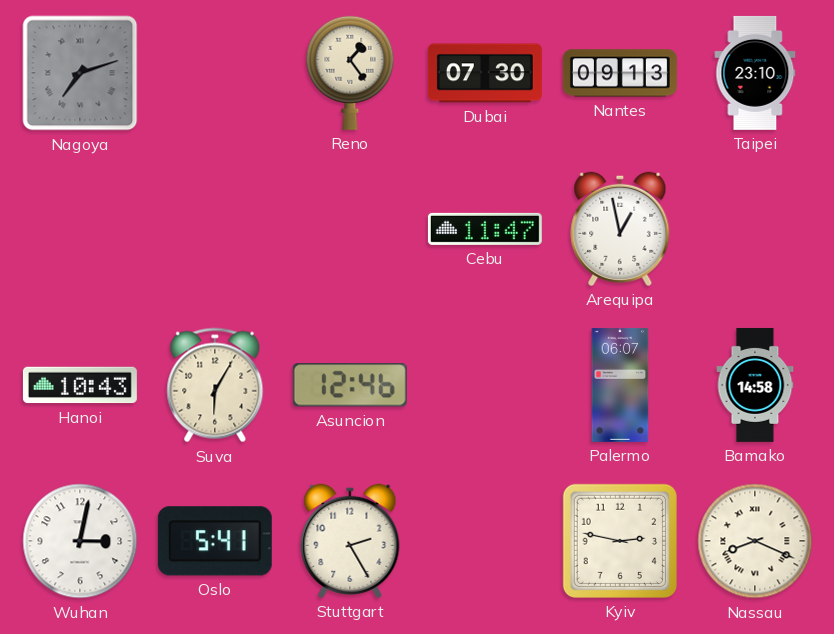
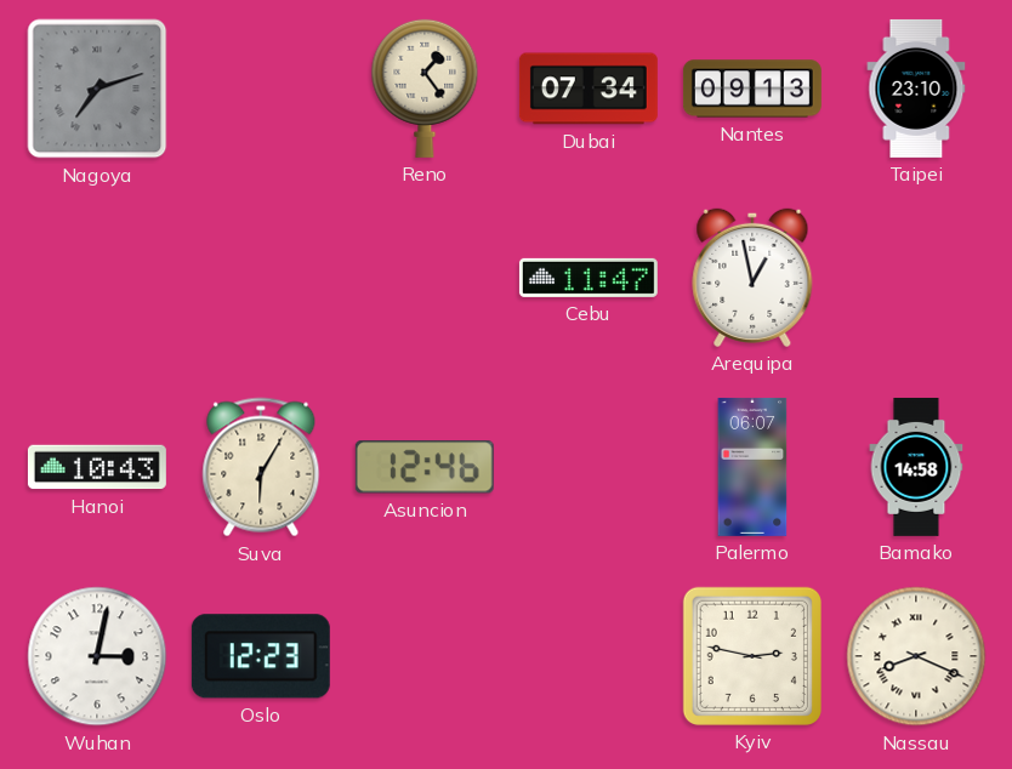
Dubai: 07:30 -> 07:34 (589, 89)
Oslo: 5:41 -> 12:23 (261, 656)
Stuttgart: 2:25 -> none (350, 541)
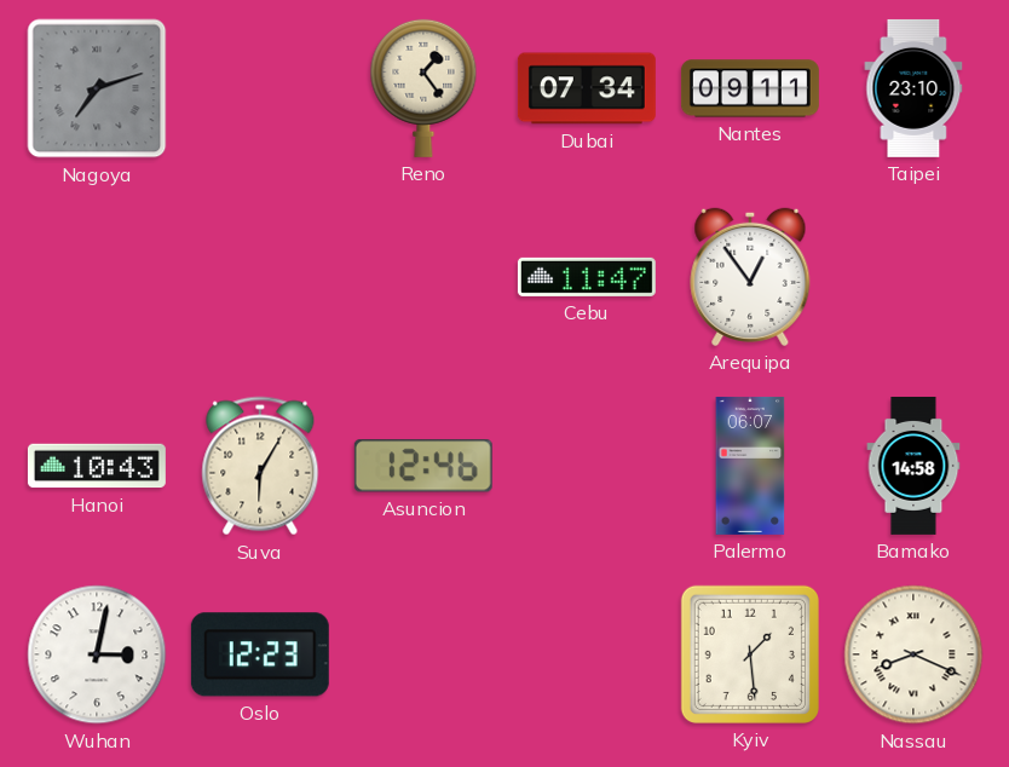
Nantes: 09:13 -> 09:11 (750, 88)
Arequipa: 12:58 -> 12:54 (750, 277)
Kyiv: 2:47 -> 1:29 (750, 654)
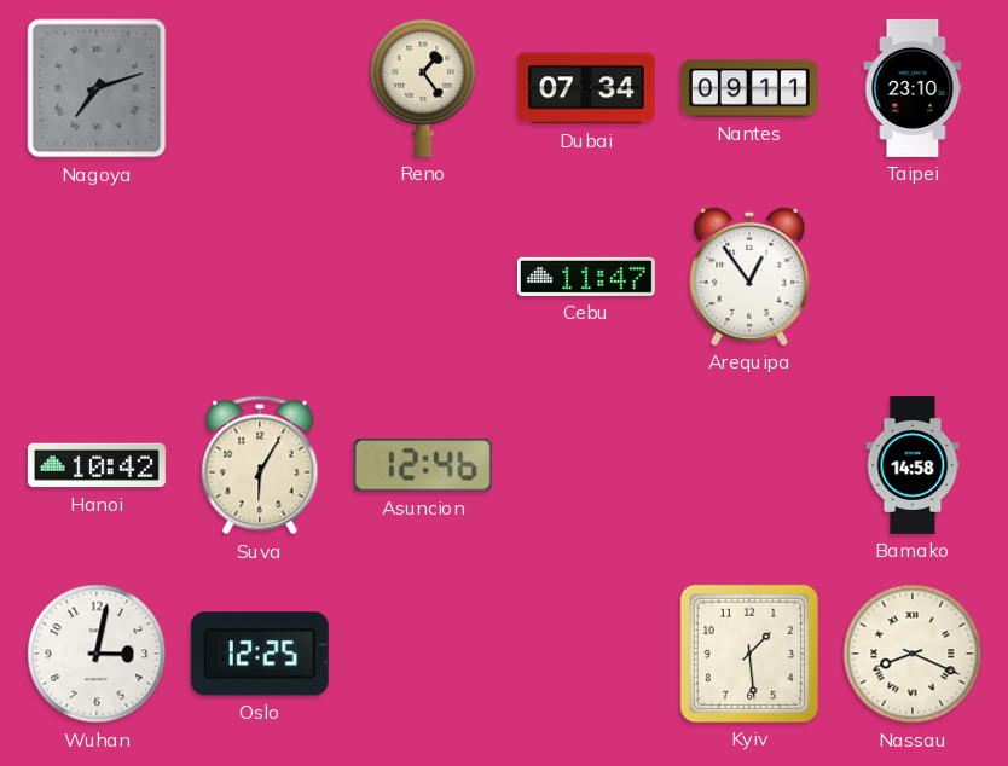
Hanoi: 10:43 -> 10:42 (97, 465)
Palermo: 06:07 -> none (750, 466)
Oslo: 12:23 -> 12:25 (260, 654)
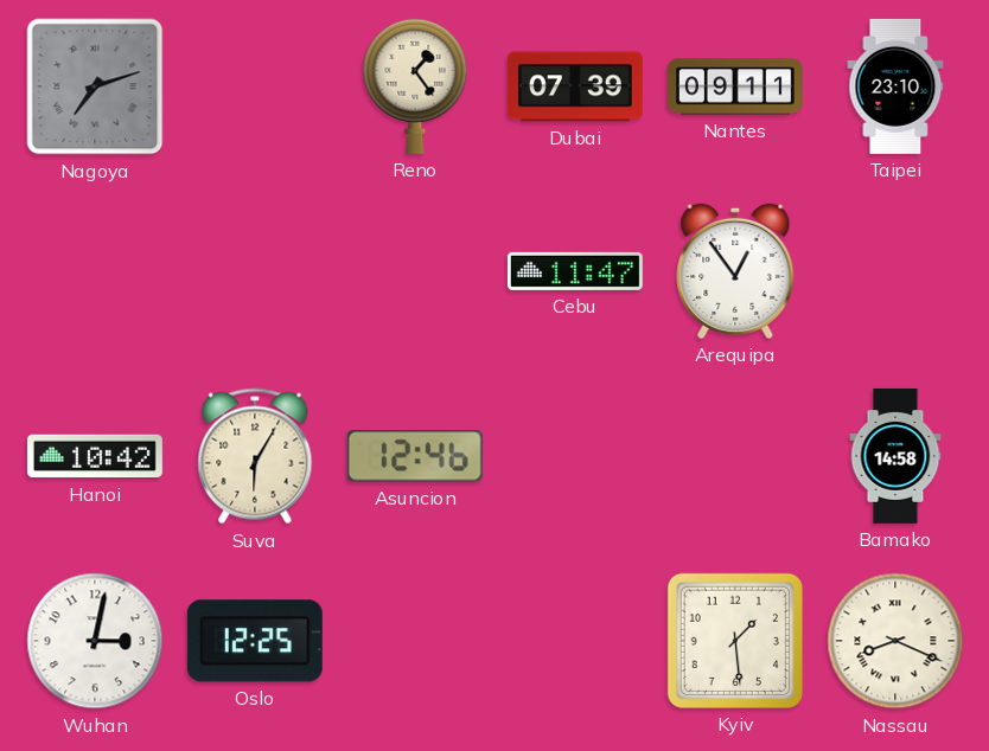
Dubai: 07:34 -> 07:39 (575, 86)
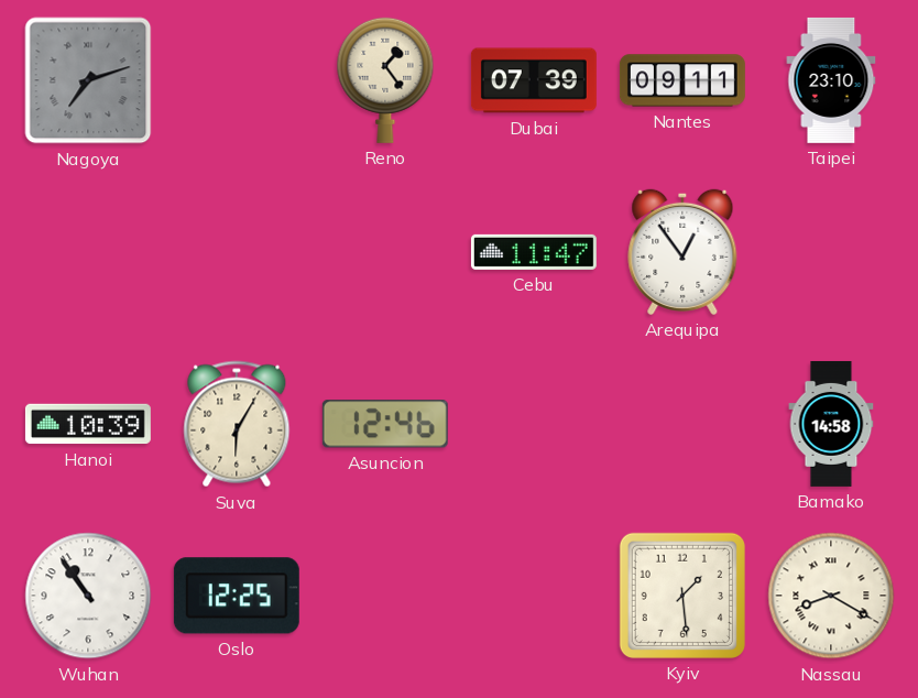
Hanoi: 10:42 -> 10:39 (88, 424)
Wuhan: 3:02 -> 10:54 (88, 596)
Nassau: 8:19 -> 8:20 (831, 596)
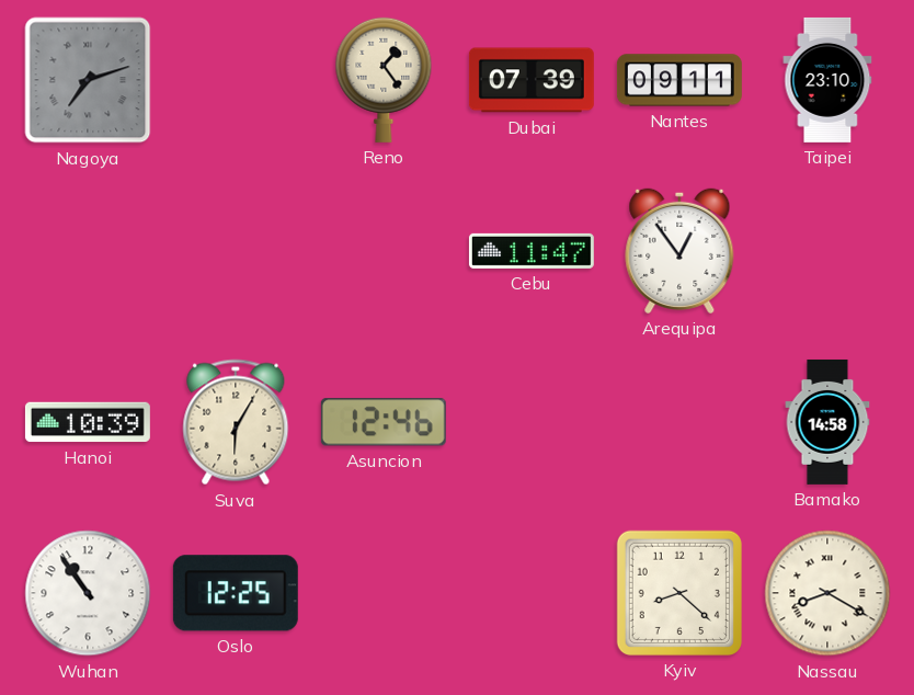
Kyiv: 1:29 -> 8:22 (679, 593)
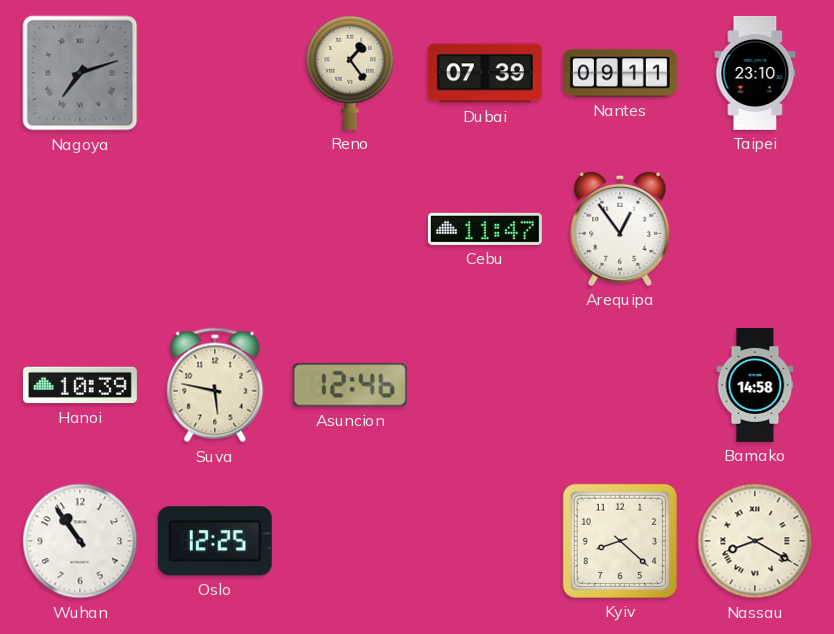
Suva: 6:05 -> 5:47 (215, 385)
